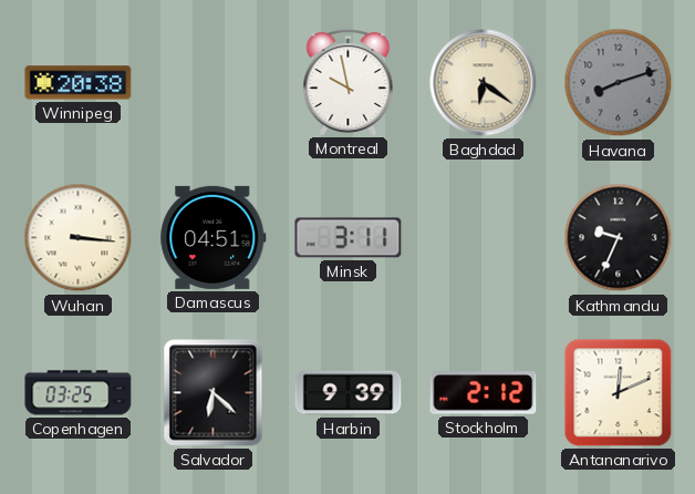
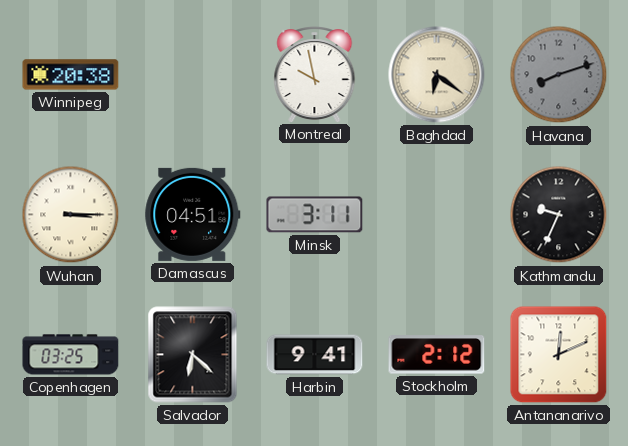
Wuhan: 3:16 -> 3:15 (71, 215)
Harbin: 9:39 -> 9:41 (315, 355)
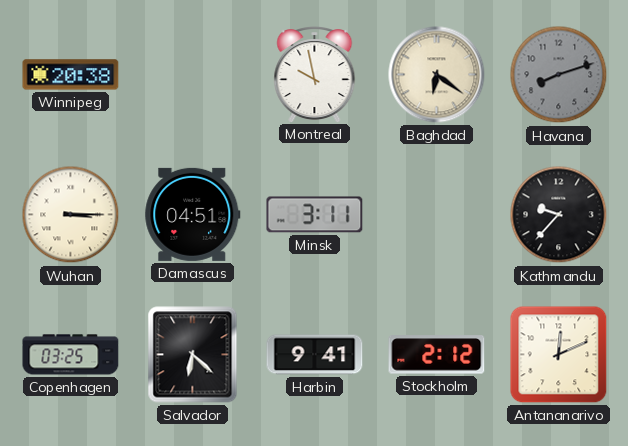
Kathmandu: 9:34 -> 9:37 (559, 215)
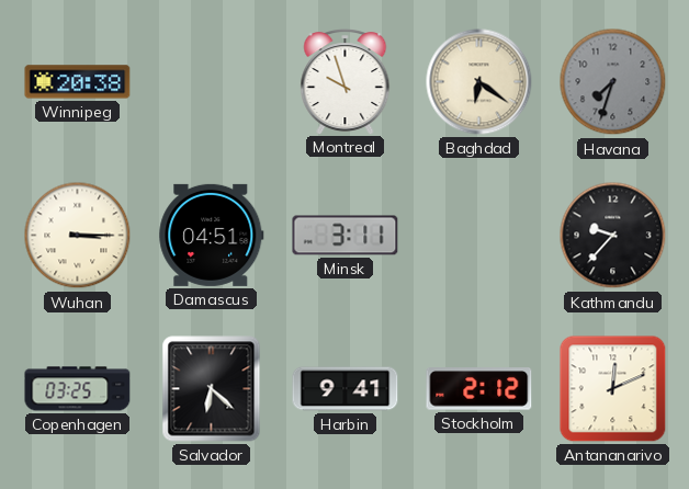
Montreal: 9:58 -> 9:57 (346, 82)
Havana: 8:12 -> 7:33 (613, 82)
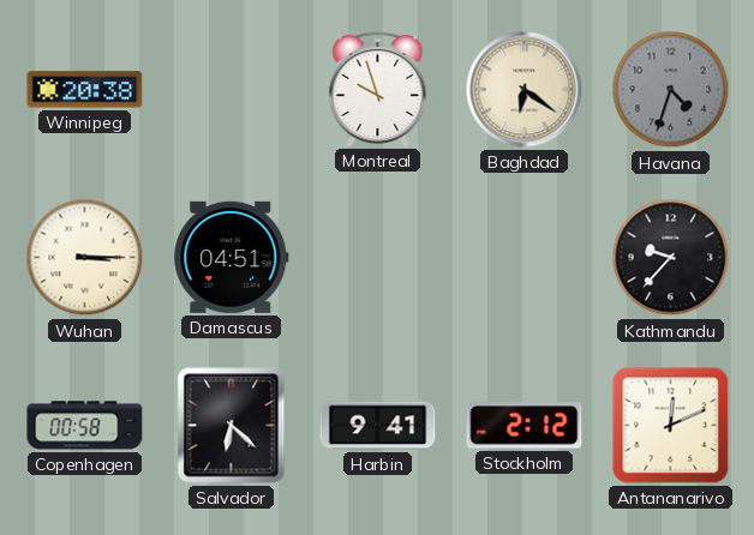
Havana: 7:33 -> 4:33 (671, 90)
Minsk: 3:11 -> none (346, 236)
Copenhagen: 03:25 -> 00:58 (85, 426)
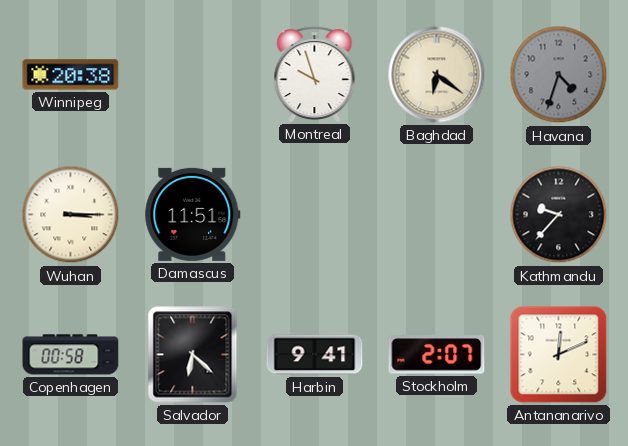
Damascus: 04:51 -> 11:51 (193, 214)
Stockholm: 2:12 -> 2:07 (437, 355)
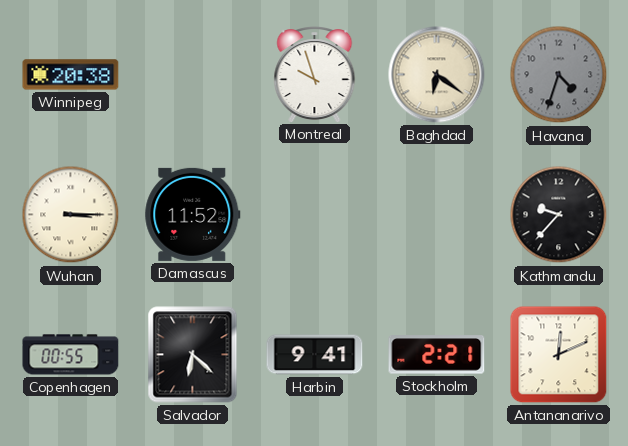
Damascus: 11:51 -> 11:52 (193, 214)
Copenhagen: 00:58 -> 00:55 (71, 355)
Stockholm: 2:07 -> 2:21 (437, 355)
